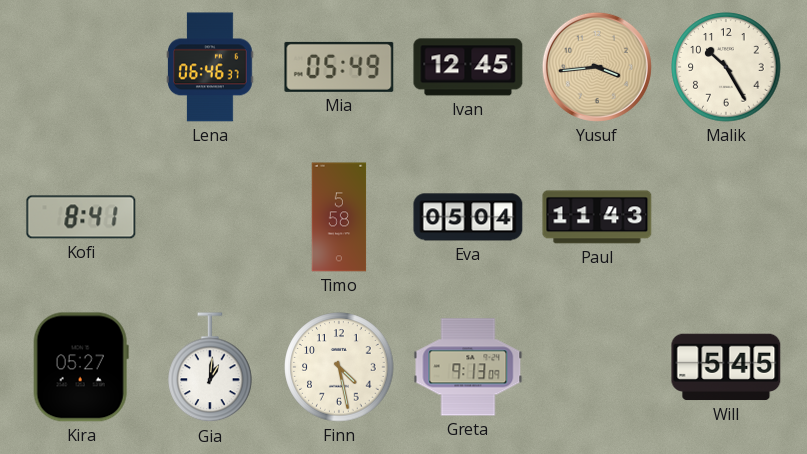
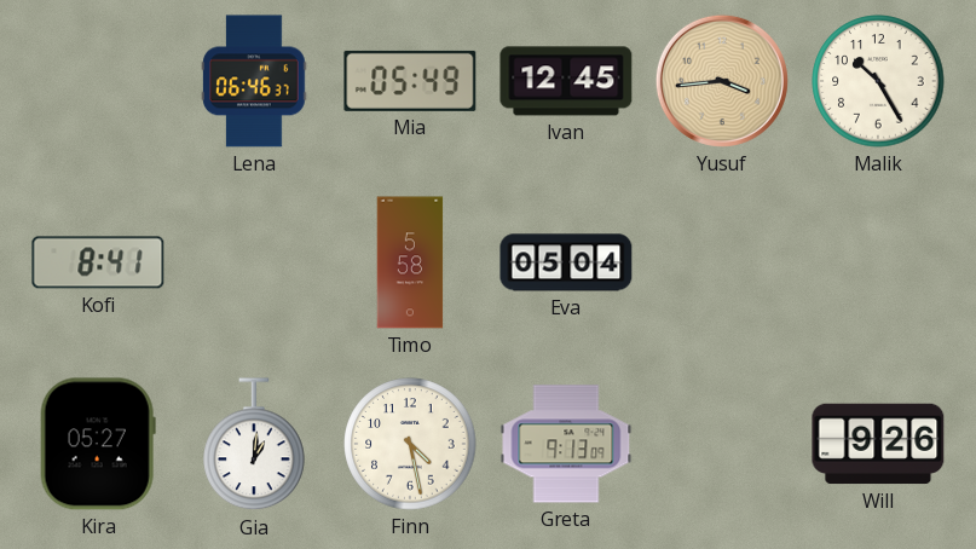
Paul: 11:43 -> none (597, 217)
Will: 5:45 -> 9:26 (878, 444)
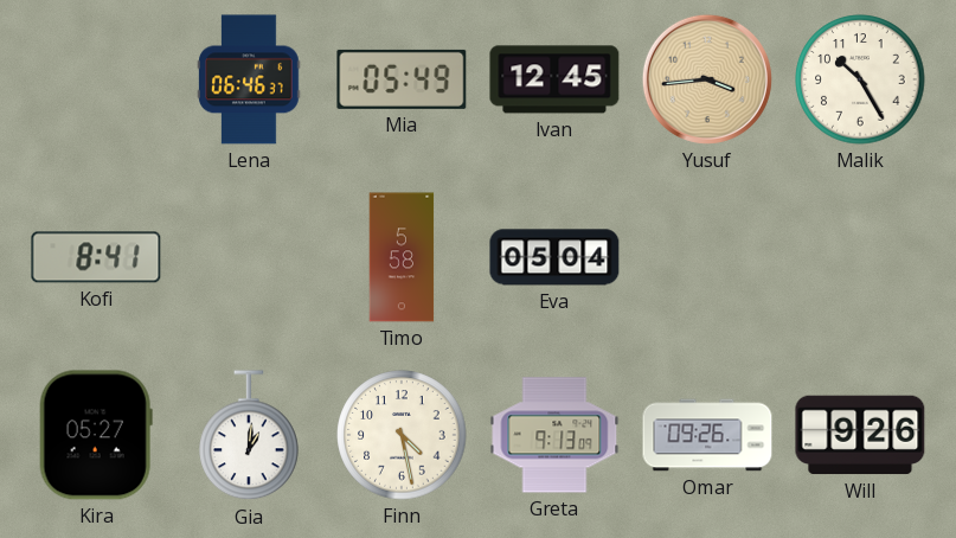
Omar: none -> 09:26 (707, 435)
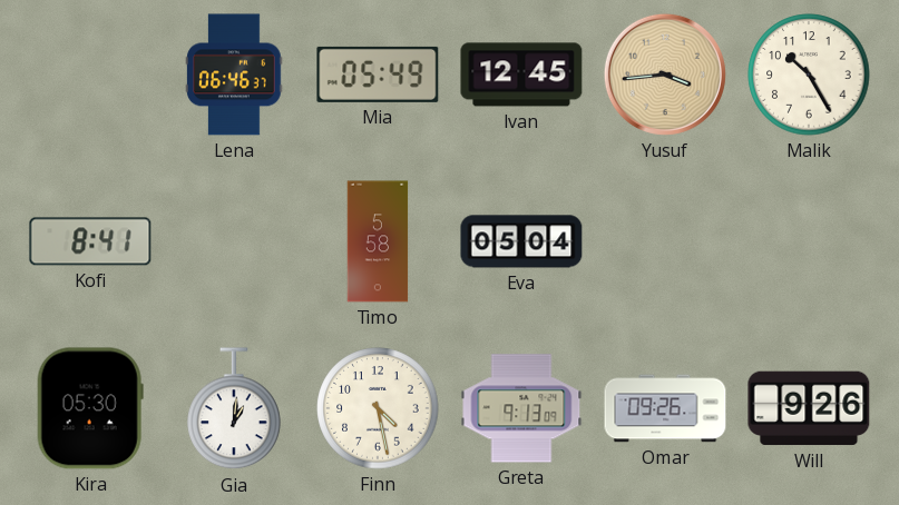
Kira: 05:27 -> 05:30 (90, 408)
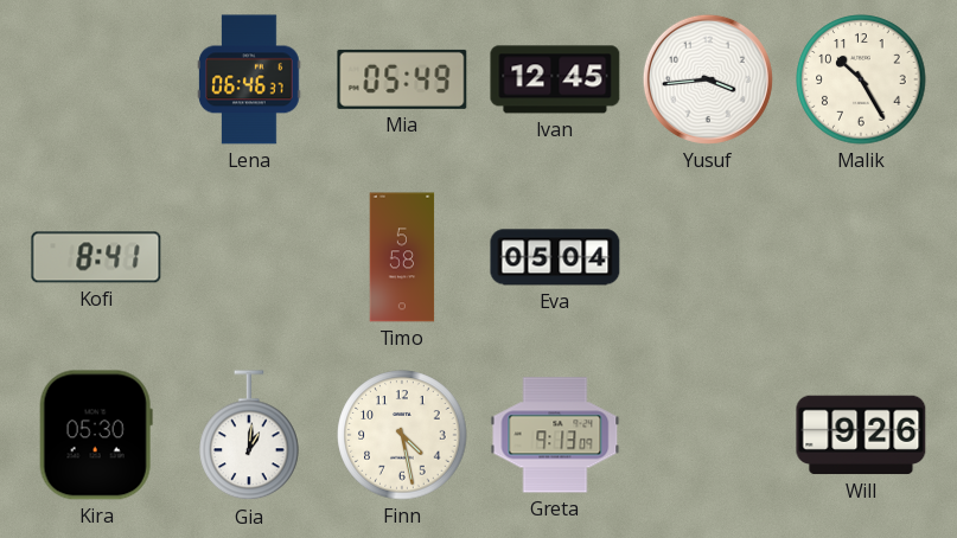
Yusuf dial: champagne -> white (708, 79)
Omar: 09:26 -> none (665, 408)
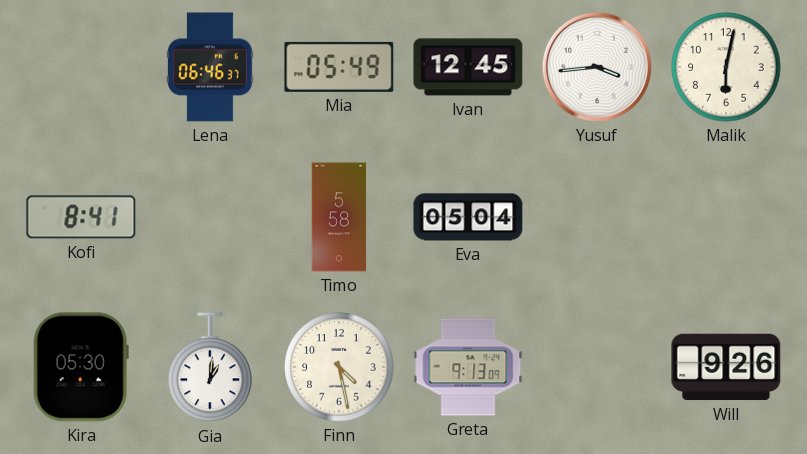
Malik: 10:25 -> 6:02 (726, 67)
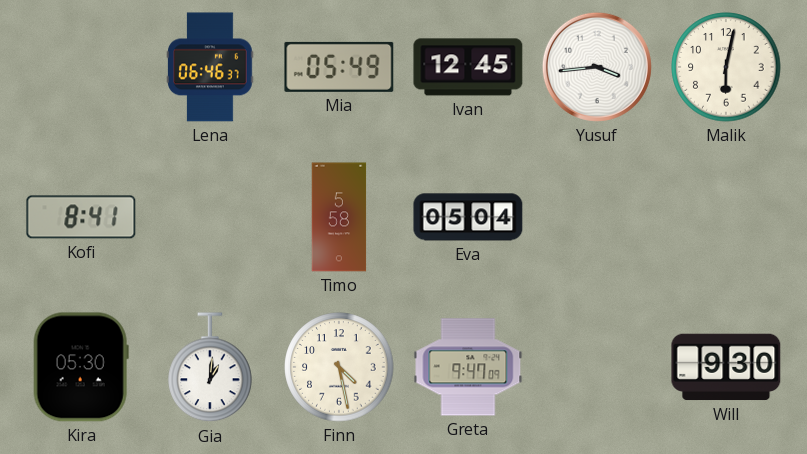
Greta: 9:13 -> 9:47 (468, 367)
Will: 9:26 -> 9:30 (726, 367)
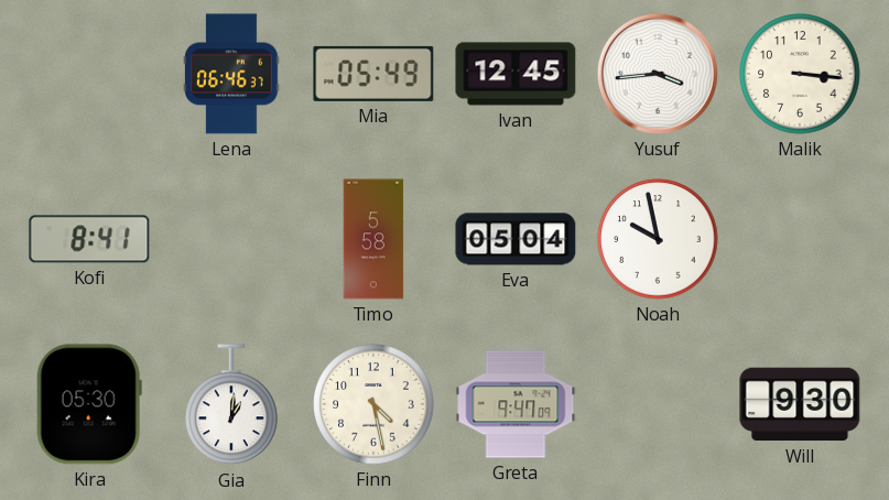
Malik: 6:02 -> 3:16 (800, 74)
Noah: none -> 9:58 (658, 239)
